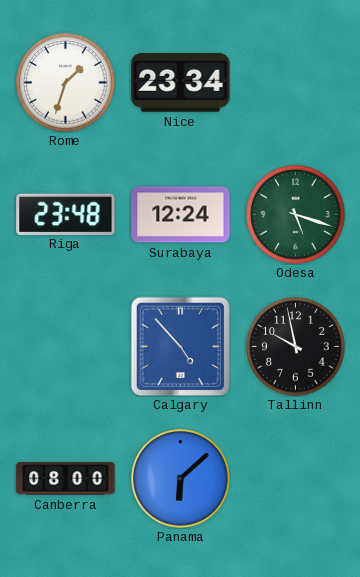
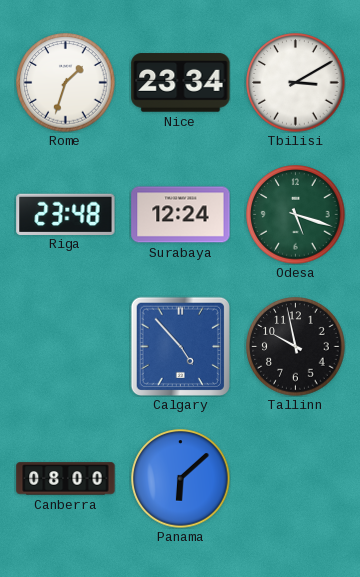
Tbilisi: none -> 3:10 (296, 83)
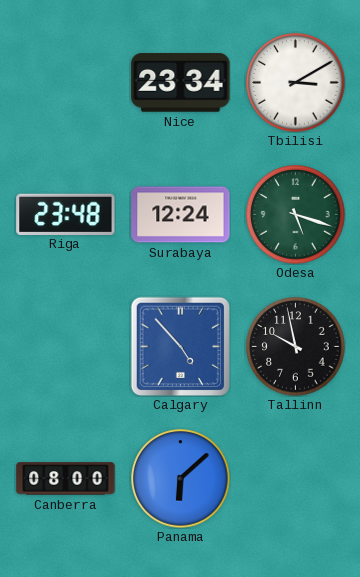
Rome: 1:33 -> none (66, 83)
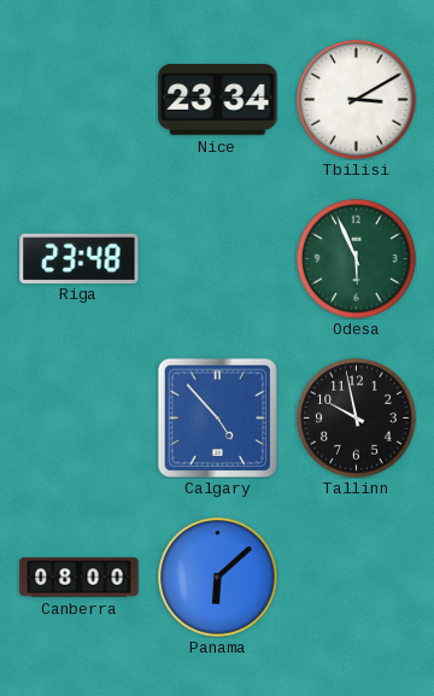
Surabaya: 12:24 -> none (181, 215)
Odesa: 5:18 -> 5:56 (357, 259)
